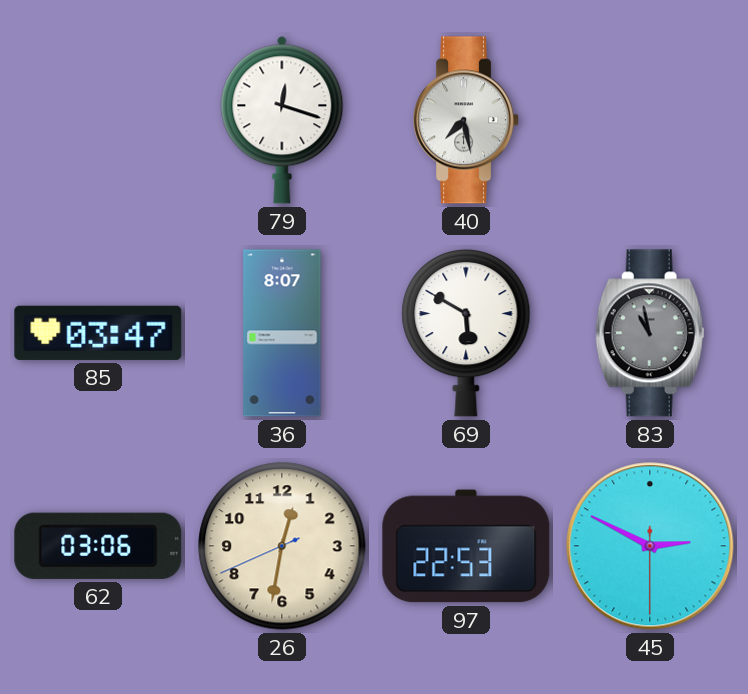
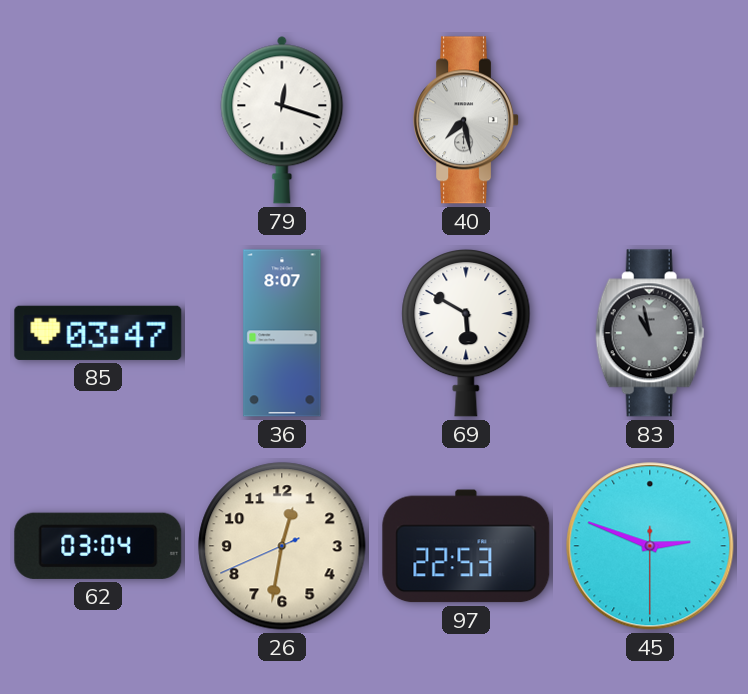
62: 03:06 -> 03:04 (98, 546)
45: 2:49 -> 2:48 (650, 546)
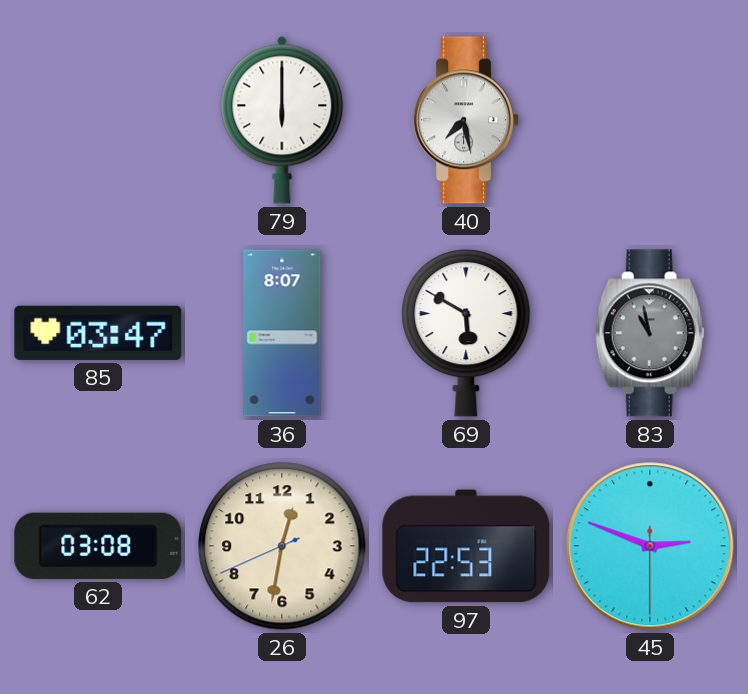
79: 12:18 -> 6:00 (282, 120)
62: 03:04 -> 03:08 (98, 546)
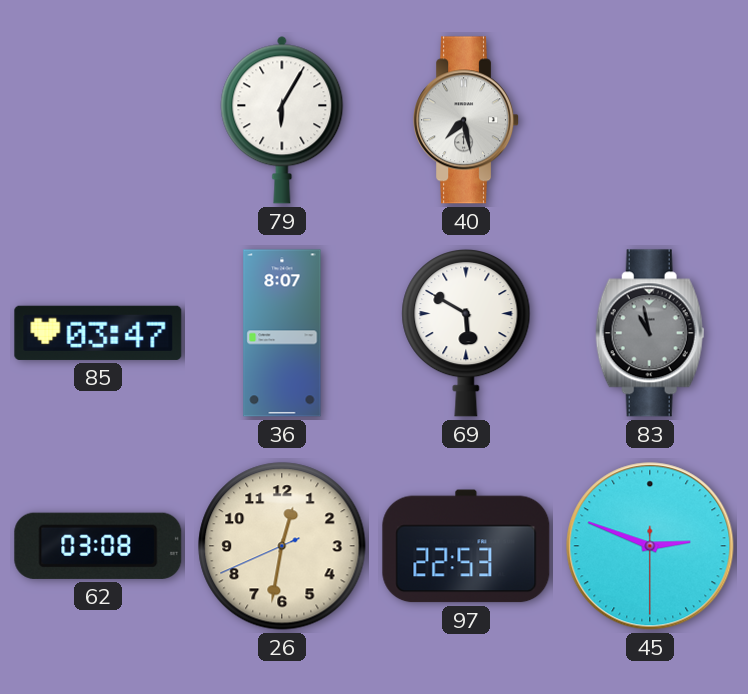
79: 6:00 -> 6:05 (282, 120)
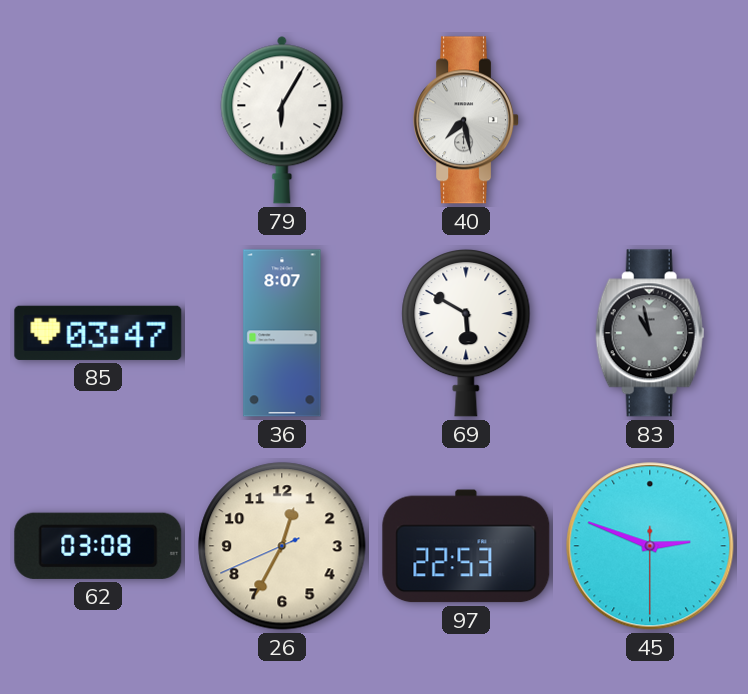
26: 12:31 -> 12:34 (282, 546)
